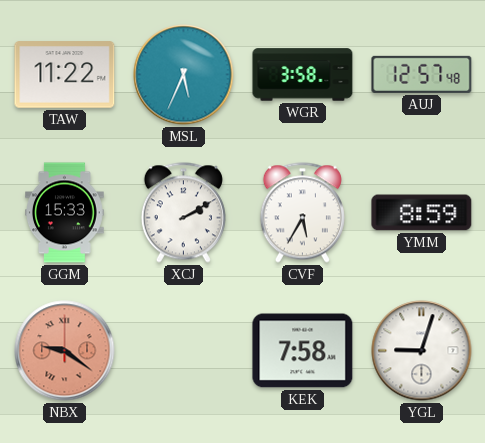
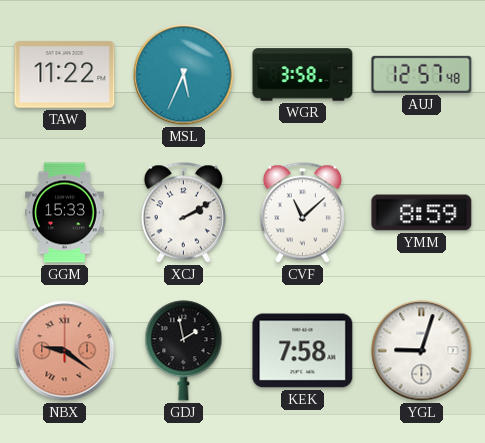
CVF: 5:35 -> 11:08 (302, 213)
GDJ: none -> 1:58 (184, 351)
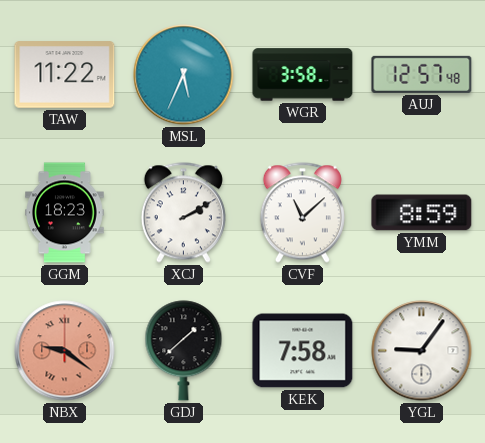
GGM: 15:33 -> 18:23 (65, 213)
GDJ: 1:58 -> 1:38 (184, 351)
YGL: 9:03 -> 9:06 (422, 351)
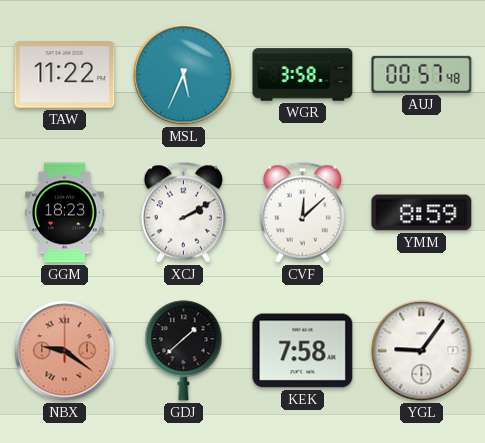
AUJ: 12:57 -> 00:57 (422, 74)
CVF: 11:08 -> 12:08 (302, 213)
